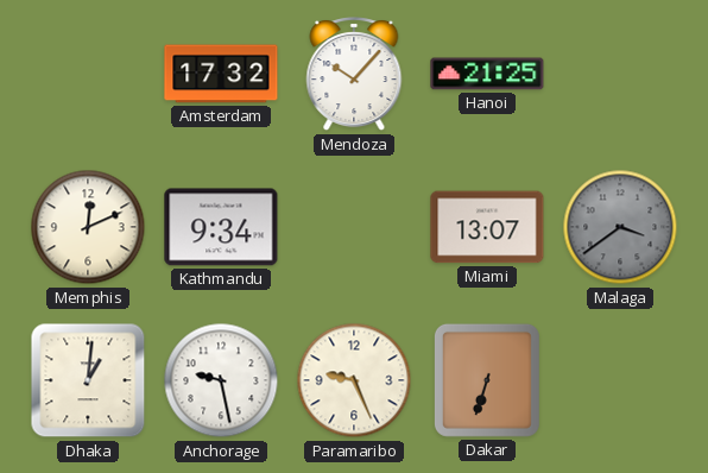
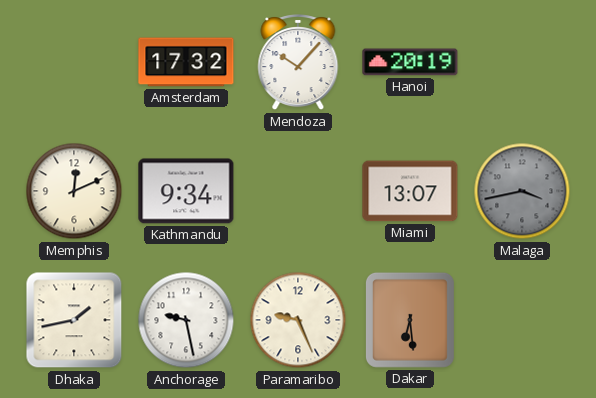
Hanoi: 21:25 -> 20:19 (410, 62)
Malaga: 3:39 -> 3:43 (522, 191)
Dhaka: 1:01 -> 1:43 (74, 320)
Dakar: 6:33 -> 6:29 (410, 320)
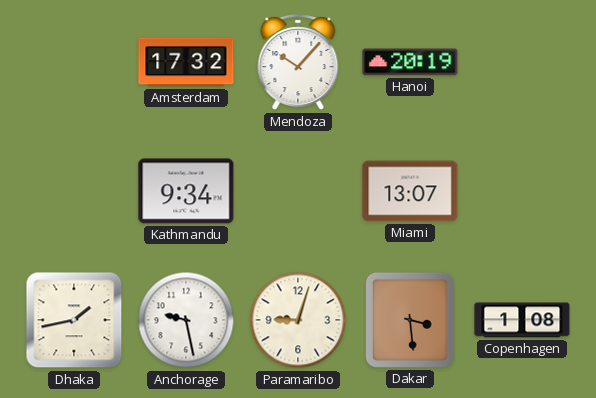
Memphis: 12:11 -> none (74, 191)
Malaga: 3:43 -> none (522, 191)
Paramaribo: 9:26 -> 9:03 (298, 320)
Dakar: 6:29 -> 3:29 (410, 320)
Copenhagen: none -> 1:08 (522, 320)
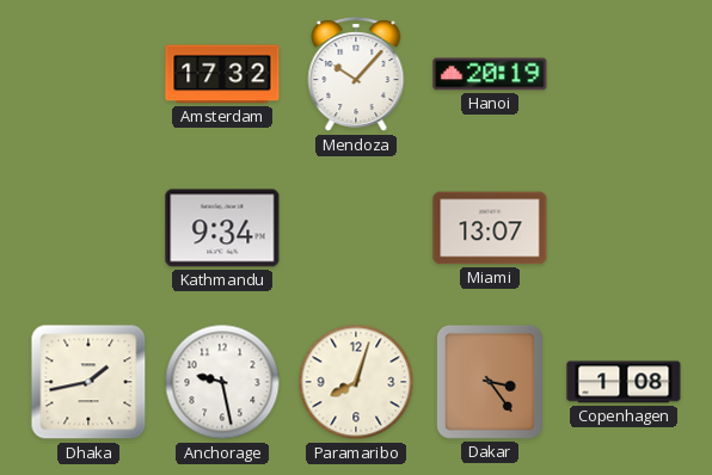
Paramaribo: 9:03 -> 8:03 (356, 382)
Dakar: 3:29 -> 3:24 (490, 382)
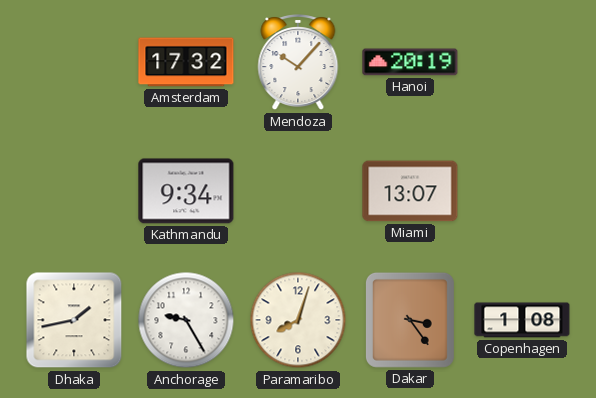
Anchorage: 9:28 -> 9:25 (186, 320)
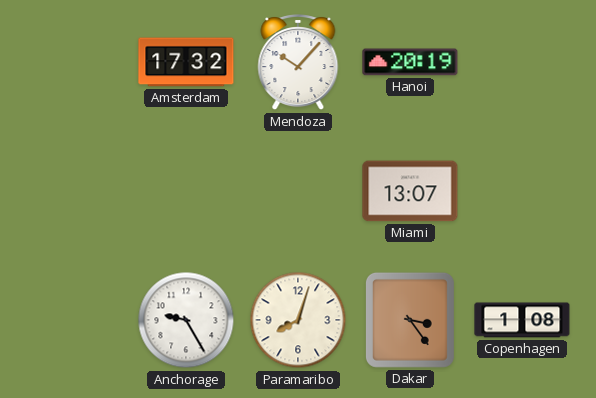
Kathmandu: 9:34 -> none (186, 191)
Dhaka: 1:43 -> none (74, 320)
